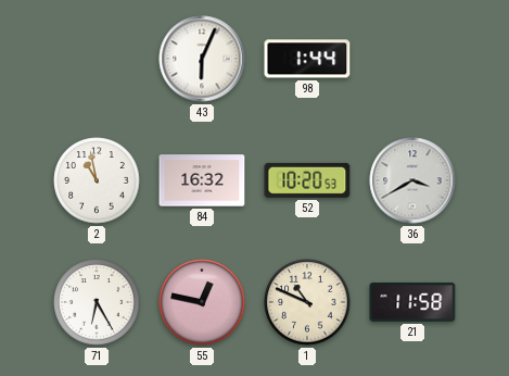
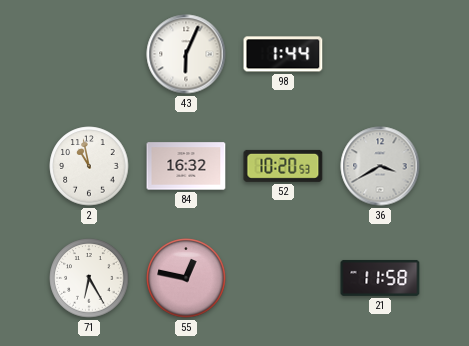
1: 10:49 -> none (307, 302)
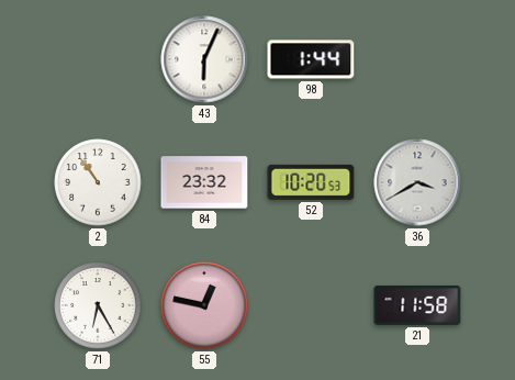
2: 10:58 -> 10:54 (98, 182)
84: 16:32 -> 23:32 (204, 182)
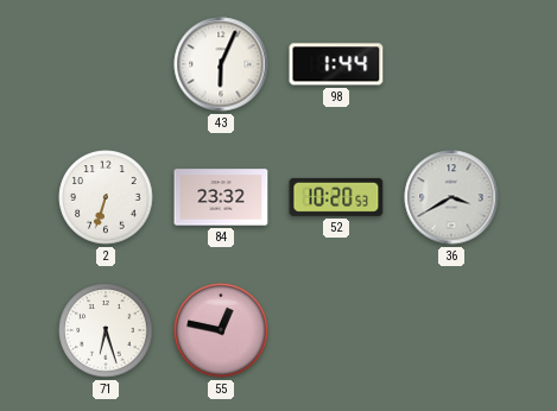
2: 10:54 -> 6:33 (106, 197)
71: 6:25 -> 6:27 (106, 330)
21: 11:58 -> none (417, 305)
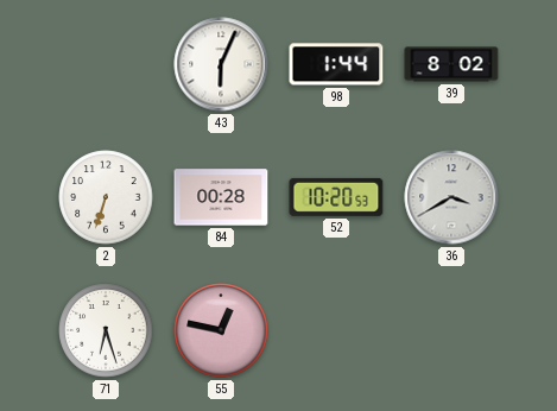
39: none -> 8:02 (451, 64)
84: 23:32 -> 00:28 (221, 197)
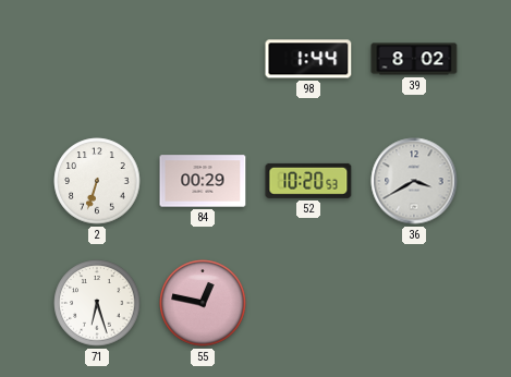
43: 6:04 -> none (221, 64)
84: 00:28 -> 00:29 (203, 181)
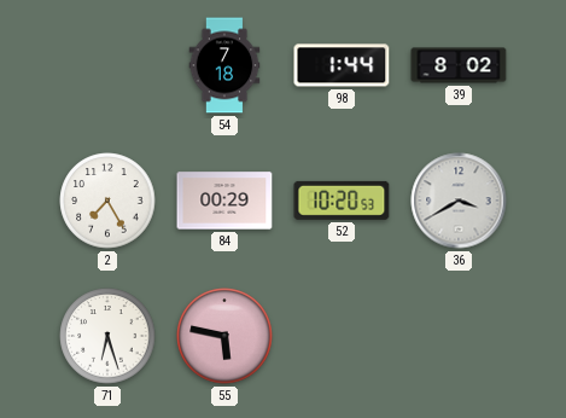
54: none -> 7:18 (224, 65)
2: 6:33 -> 7:25 (107, 201)
55: 12:47 -> 5:47 (224, 336)
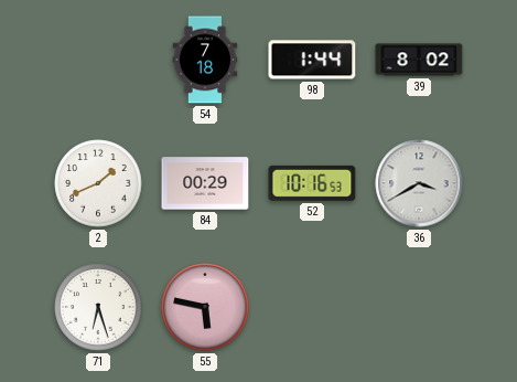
2: 7:25 -> 1:41 (98, 183)
52: 10:20 -> 10:16 (312, 183)
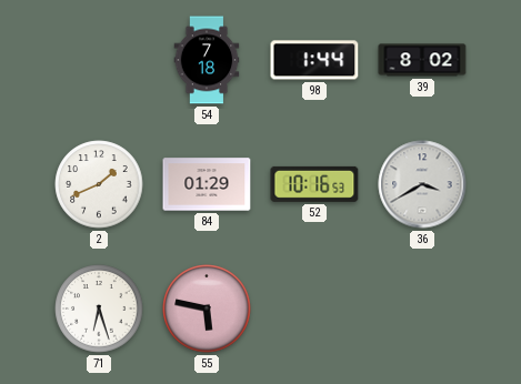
84: 00:29 -> 01:29 (207, 184)
